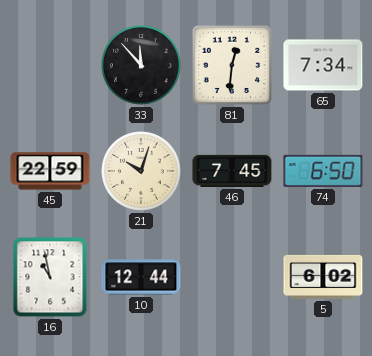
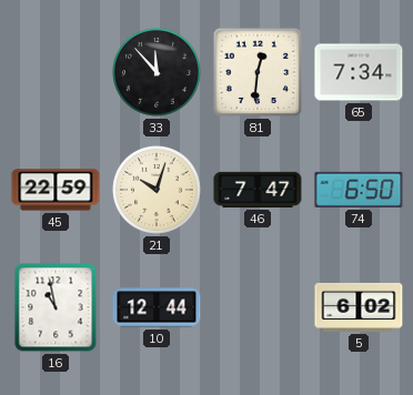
46: 7:45 -> 7:47 (258, 190)
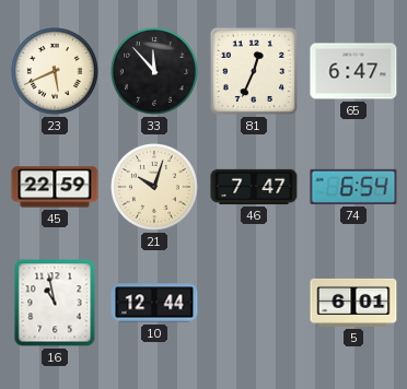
23: none -> 5:41 (56, 72)
81: 12:31 -> 12:34 (254, 71)
65: 7:34 -> 6:47 (353, 71)
74: 6:50 -> 6:54 (353, 187)
5: 6:02 -> 6:01 (353, 303)
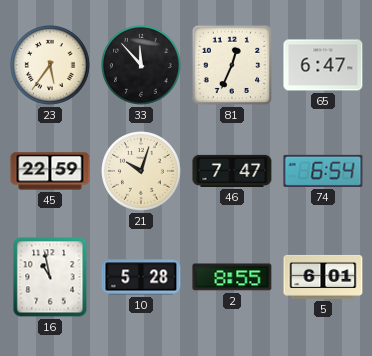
23: 5:41 -> 5:36 (51, 66)
10: 12:44 -> 5:28 (141, 277)
2: none -> 8:55 (232, 277)
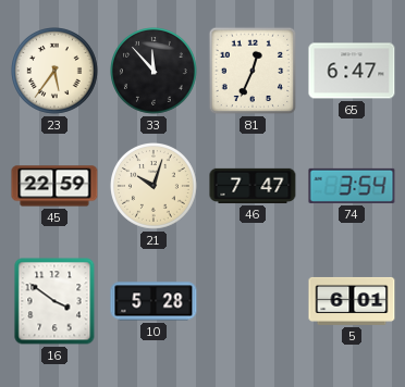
74: 6:54 -> 3:54 (352, 186)
16: 10:58 -> 3:51 (54, 301)
2: 8:55 -> none (232, 277)
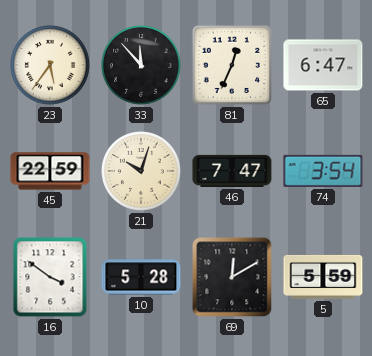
69: none -> 12:10 (232, 277)
5: 6:01 -> 5:59 (323, 277)
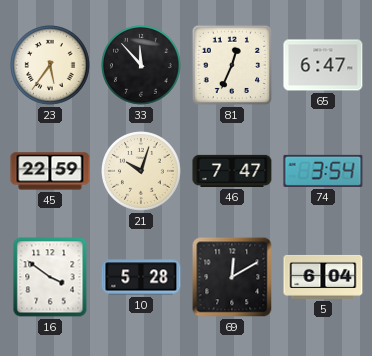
5: 5:59 -> 6:04 (323, 277)
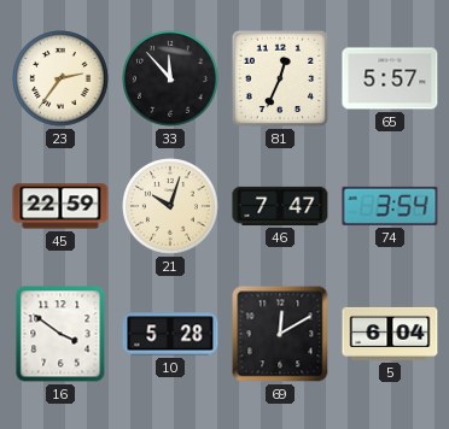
23: 5:36 -> 2:36 (62, 80)
65: 6:47 -> 5:57 (390, 78)
